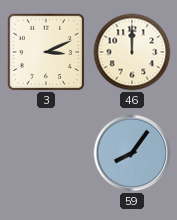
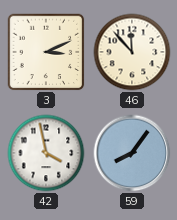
46: 12:00 -> 11:53 (132, 52)
42: none -> 3:58 (46, 153)
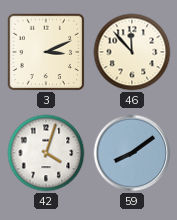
42: 3:58 -> 4:03 (46, 153)
59: 8:06 -> 8:09 (132, 153)
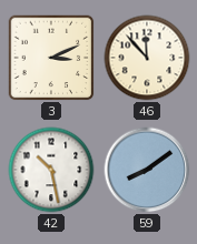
42: 4:03 -> 10:28 (51, 170)
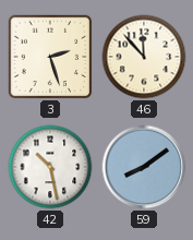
3: 3:11 -> 2:27 (50, 57)
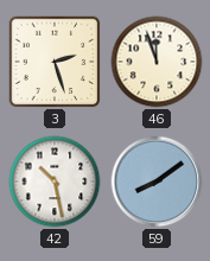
46: 11:53 -> 11:57 (157, 62)
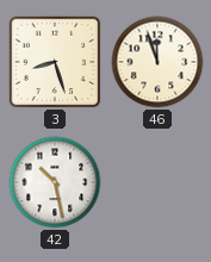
3: 2:27 -> 8:27 (55, 62)
59: 8:09 -> none (157, 182)
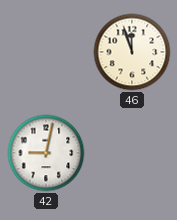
3: 8:27 -> none (55, 62)
42: 10:28 -> 9:02 (46, 153)
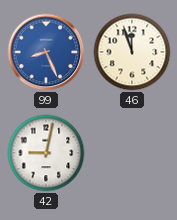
99: none -> 8:26 (46, 52)
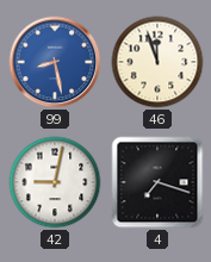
99: 8:26 -> 8:28 (55, 62)
4: none -> 7:18 (157, 182)
